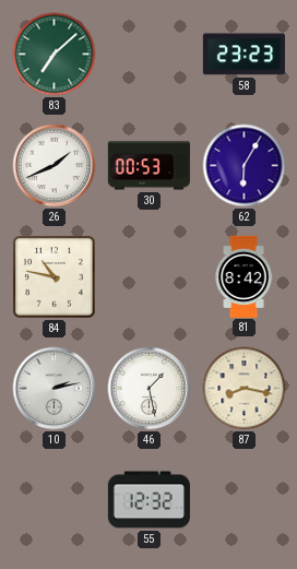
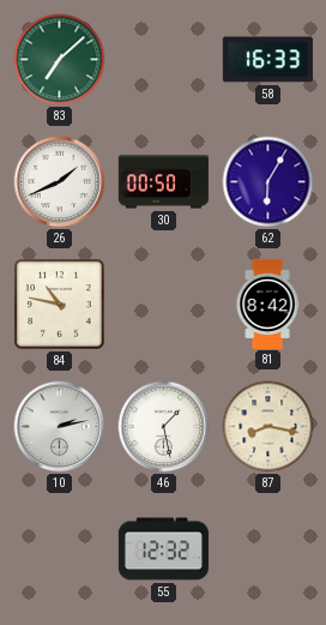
58: 23:23 -> 16:33 (267, 60)
30: 00:53 -> 00:50 (163, 182)
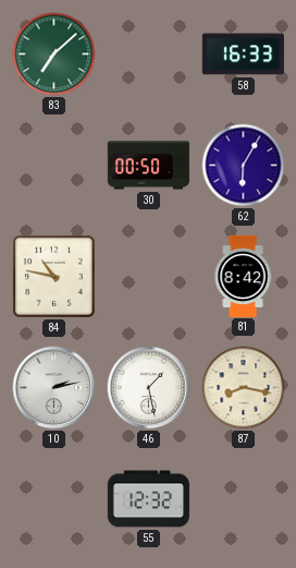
26: 1:41 -> none (60, 182)
